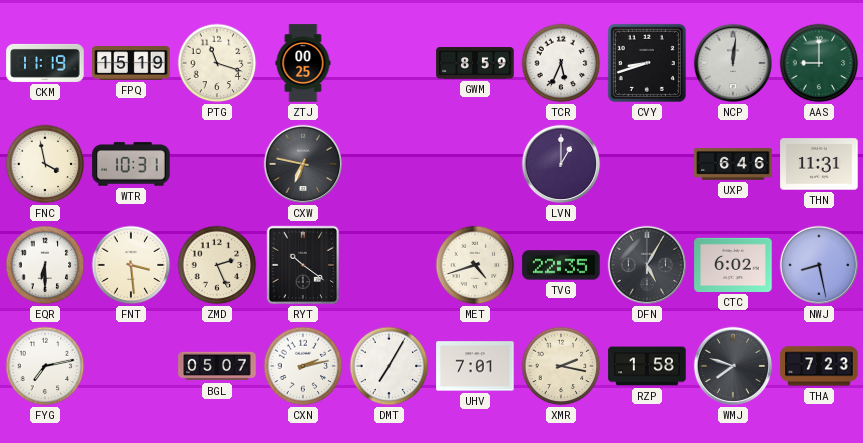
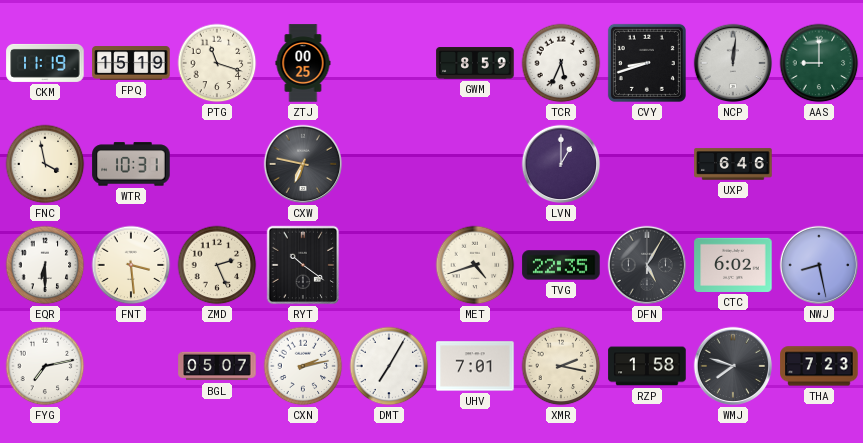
THN: 11:31 -> none (819, 164)
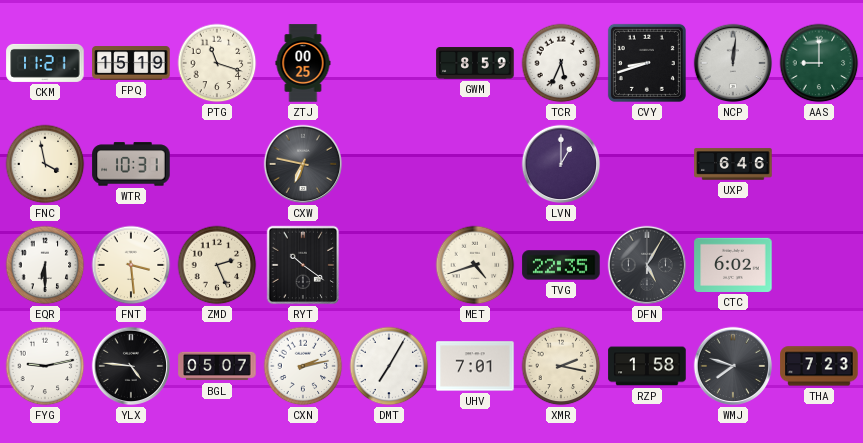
CKM: 11:19 -> 11:21 (45, 63)
NWJ: 8:28 -> none (819, 265)
FYG: 7:13 -> 9:13 (45, 366)
YLX: none -> 4:46 (131, 366)
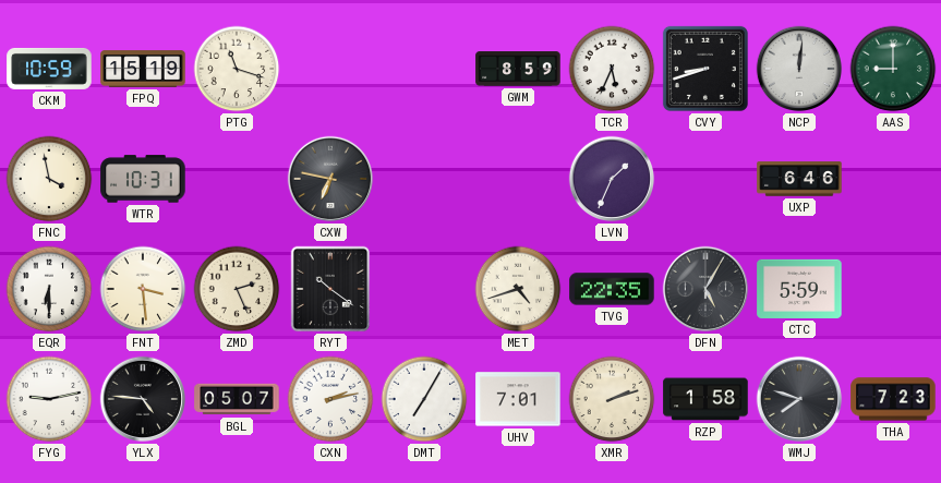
CKM: 11:21 -> 10:59 (49, 69)
ZTJ: 00:25 -> none (303, 63)
LVN: 1:00 -> 1:34 (612, 179)
CTC: 6:02 -> 5:59 (799, 289)
XMR: 2:17 -> 2:12 (612, 399)
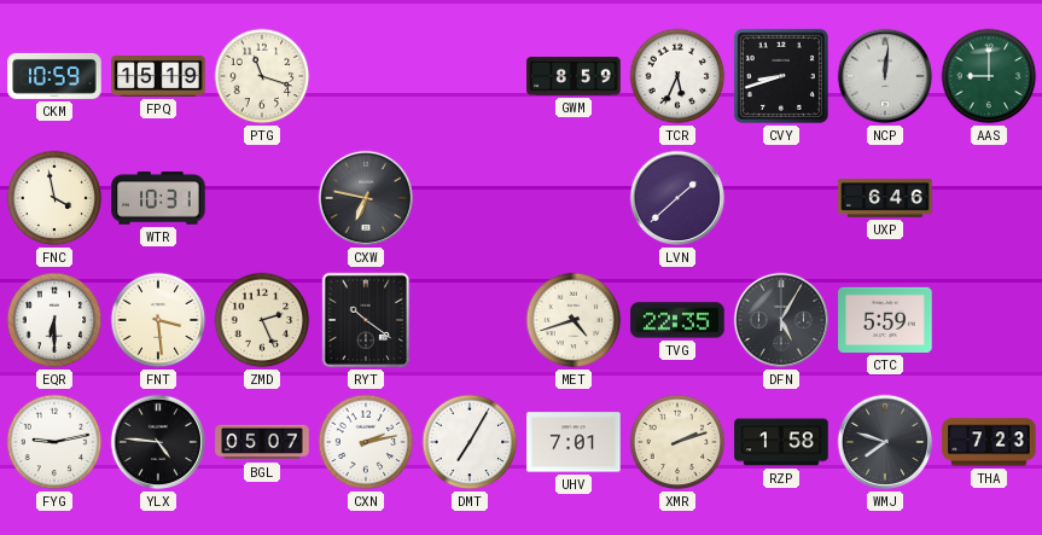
LVN: 1:34 -> 1:38 (677, 198)
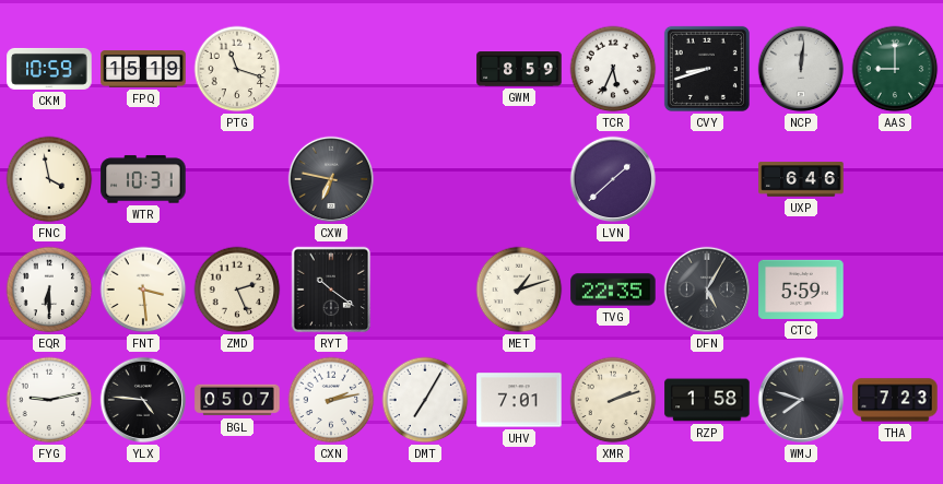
MET: 4:42 -> 1:12 (519, 290)
